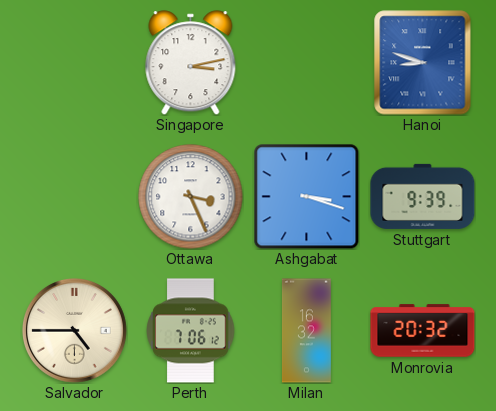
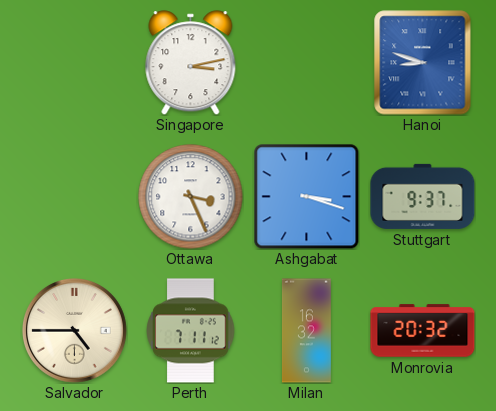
Stuttgart: 9:39 -> 9:37 (423, 196)
Perth: 7:06 -> 7:11 (191, 331)
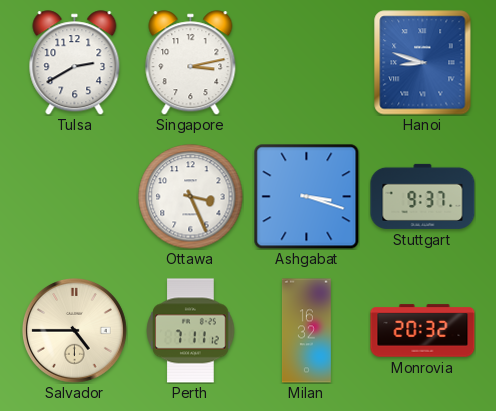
Tulsa: none -> 2:40 (75, 63)
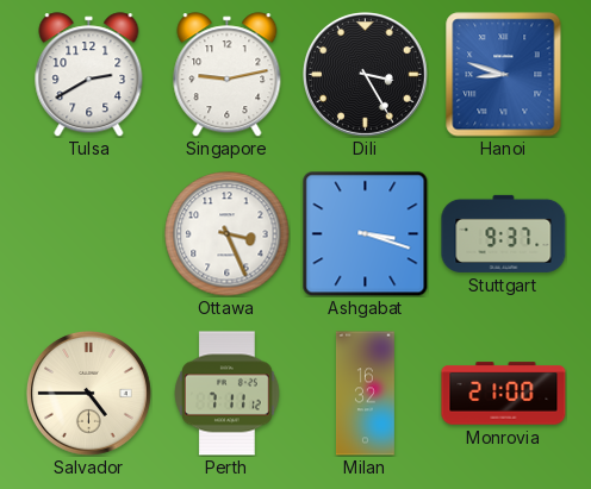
Singapore: 3:13 -> 9:13 (228, 75)
Dili: none -> 3:25 (366, 75)
Monrovia: 20:32 -> 21:00 (504, 394)
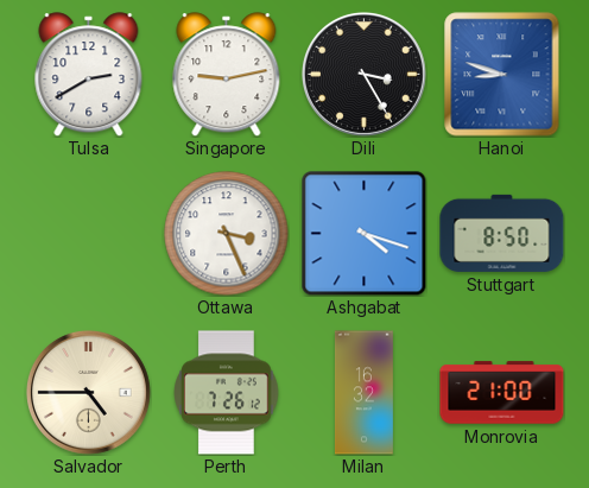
Ashgabat: 3:18 -> 4:18 (365, 234)
Stuttgart: 9:37 -> 8:50 (502, 233)
Perth: 7:11 -> 7:26 (227, 393)
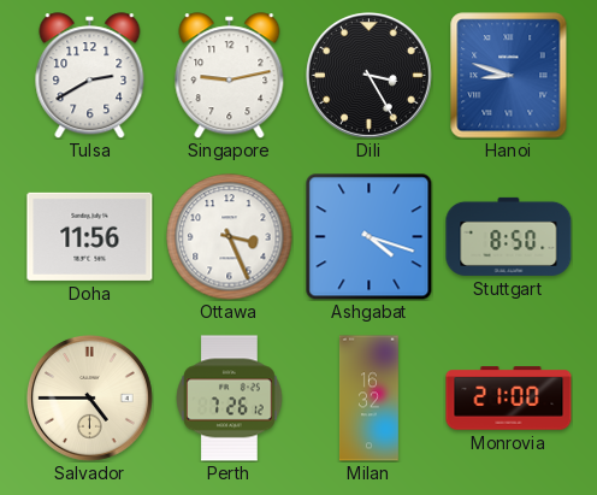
Doha: none -> 11:56 (90, 236)
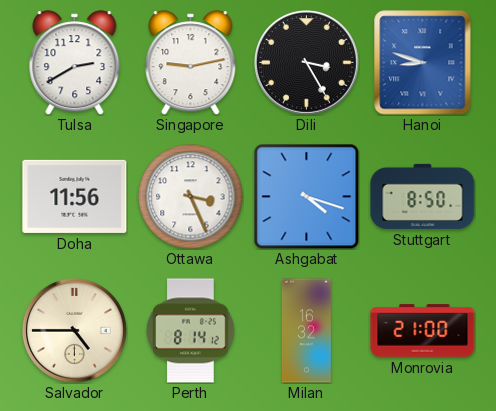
Perth: 7:26 -> 8:14 (191, 331)
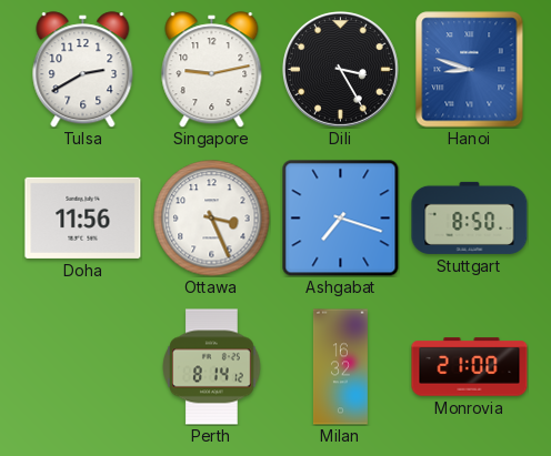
Ashgabat: 4:18 -> 7:18 (341, 219)
Salvador: 4:45 -> none (75, 331)
